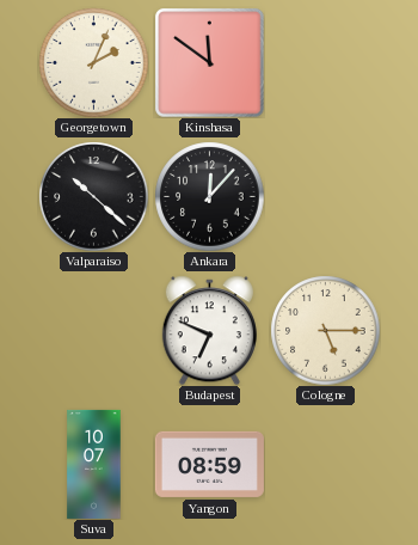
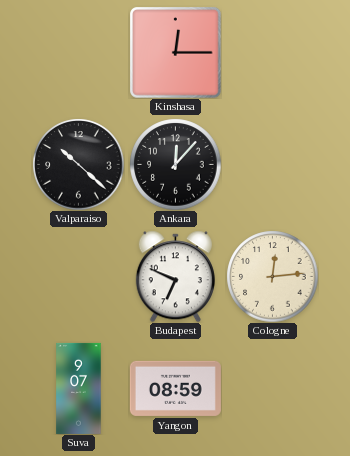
Georgetown: 2:04 -> none (93, 62)
Kinshasa: 11:51 -> 12:15 (175, 52)
Cologne: 5:15 -> 12:14 (272, 276)
Suva: 10:07 -> 9:07 (79, 388)
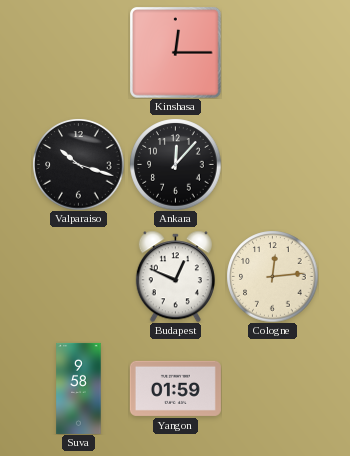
Valparaiso: 10:22 -> 10:18 (78, 164)
Budapest: 6:49 -> 12:49 (175, 276)
Suva: 9:07 -> 9:58 (79, 388)
Yangon: 08:59 -> 01:59 (175, 388)
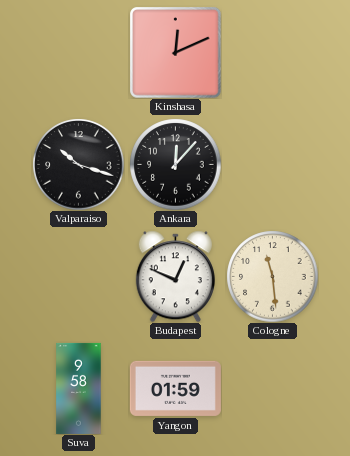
Kinshasa: 12:15 -> 12:11 (175, 52)
Cologne: 12:14 -> 11:29 (272, 276)
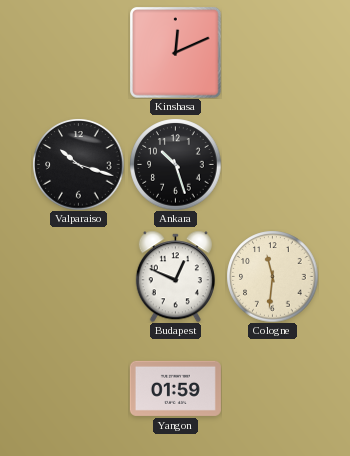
Ankara: 12:07 -> 10:27 (175, 164)
Cologne: 11:29 -> 11:31 (272, 276)
Suva: 9:58 -> none (79, 388)
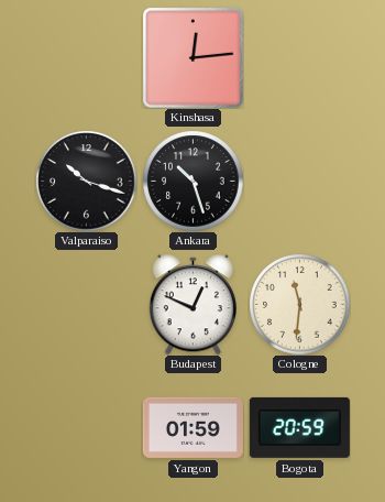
Kinshasa: 12:11 -> 12:14 (193, 57)
Bogota: none -> 20:59 (299, 427)
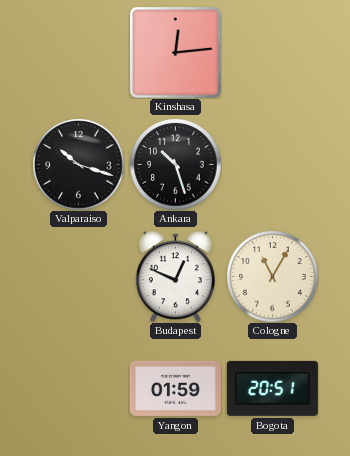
Cologne: 11:31 -> 11:05 (272, 276)
Bogota: 20:59 -> 20:51 (272, 388)
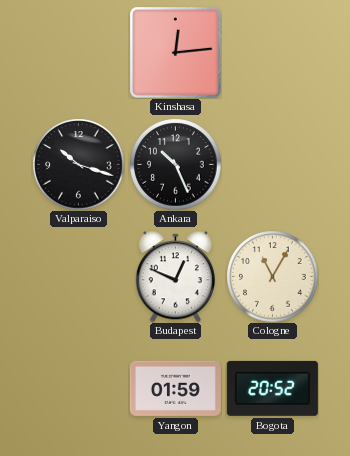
Ankara: 10:27 -> 10:26 (175, 164)
Bogota: 20:51 -> 20:52 (272, 388)
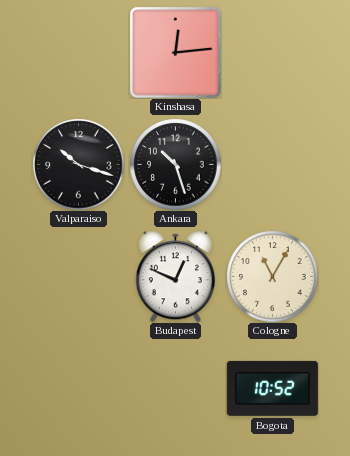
Ankara: 10:26 -> 10:27 (175, 164)
Yangon: 01:59 -> none (175, 388)
Bogota: 20:52 -> 10:52 (272, 388)
